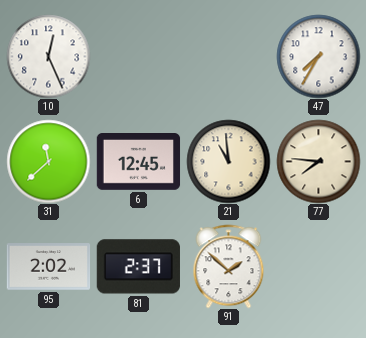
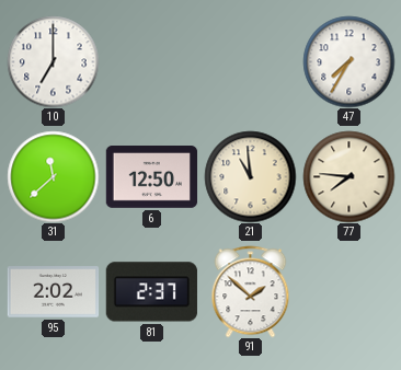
10: 12:26 -> 7:00 (53, 61)
6: 12:45 -> 12:50 (151, 177)
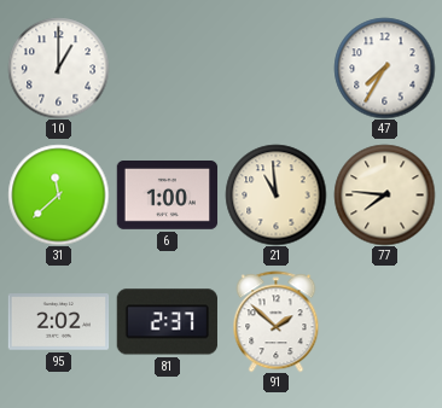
10: 7:00 -> 1:00 (58, 68)
6: 12:50 -> 1:00 (167, 196)
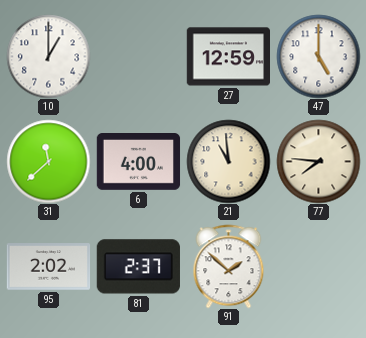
27: none -> 12:59 (228, 57)
47: 7:35 -> 5:00 (318, 56)
6: 1:00 -> 4:00 (138, 162)
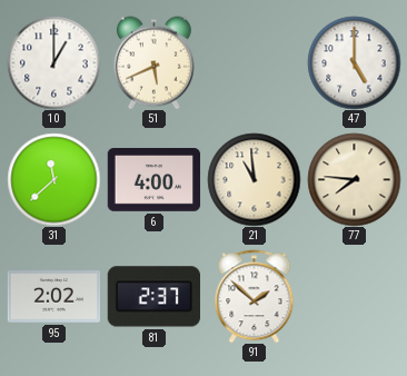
51: none -> 5:41 (153, 62)
27: 12:59 -> none (228, 57)
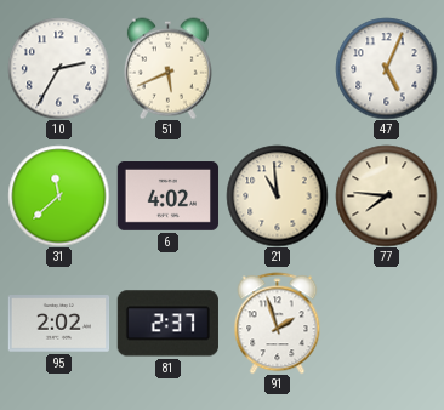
10: 1:00 -> 2:35 (58, 68)
47: 5:00 -> 5:04 (386, 68)
6: 4:00 -> 4:02 (167, 197)
91: 1:52 -> 1:57 (278, 323)
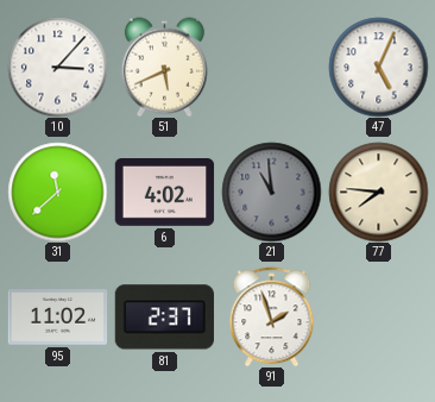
10: 2:35 -> 3:07 (57, 67)
21 dial: cream -> grey (271, 191)
95: 2:02 -> 11:02 (57, 318)
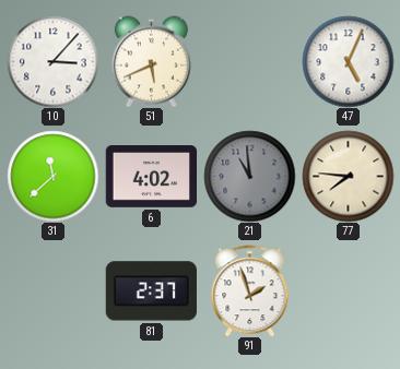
95: 11:02 -> none (57, 318)
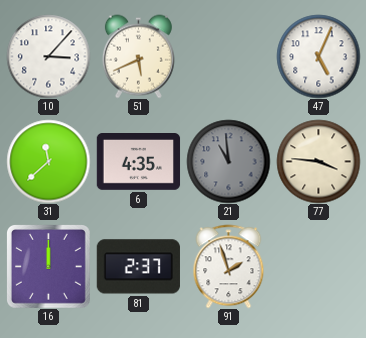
6: 4:02 -> 4:35 (138, 162)
77: 7:46 -> 3:46 (318, 161)
16: none -> 12:00 (49, 267)
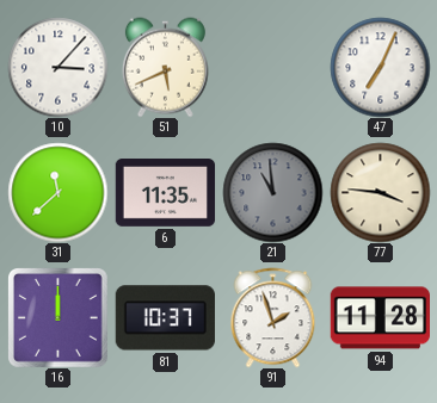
47: 5:04 -> 7:04 (380, 67)
6: 4:35 -> 11:35 (165, 193)
81: 2:37 -> 10:37 (165, 318)
94: none -> 11:28 (380, 318)
